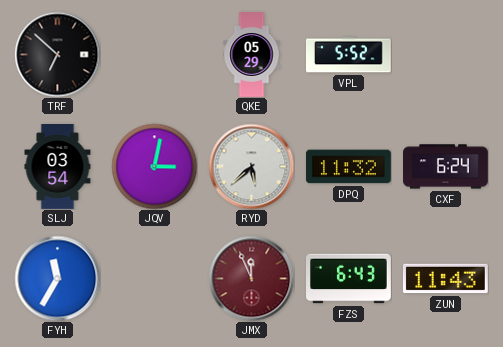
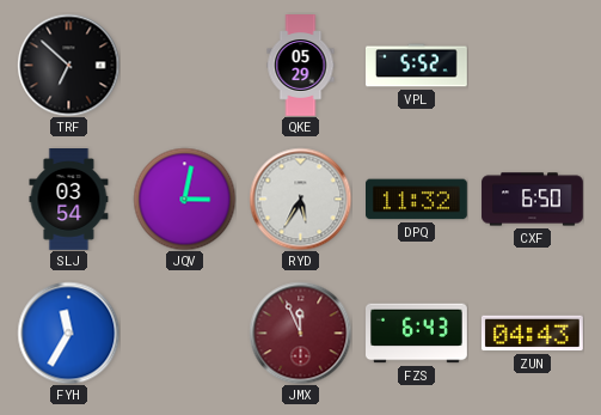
RYD: 5:38 -> 5:35 (300, 199)
CXF: 6:24 -> 6:50 (533, 200)
ZUN: 11:43 -> 04:43 (533, 334)
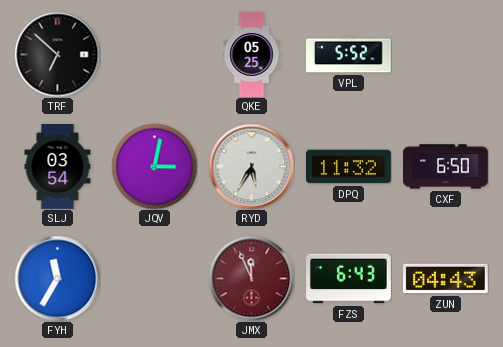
QKE: 05:29 -> 05:25 (252, 55)
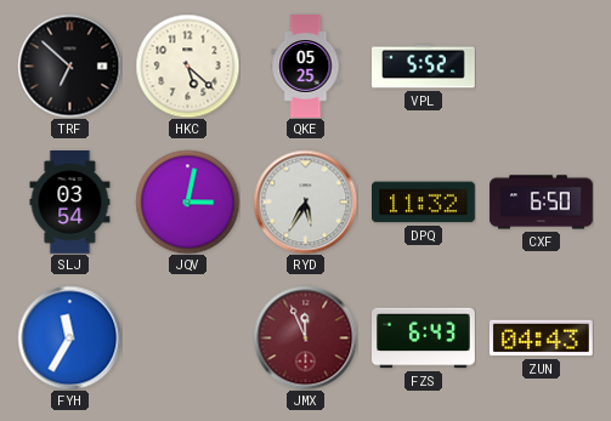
HKC: none -> 5:22 (187, 66)
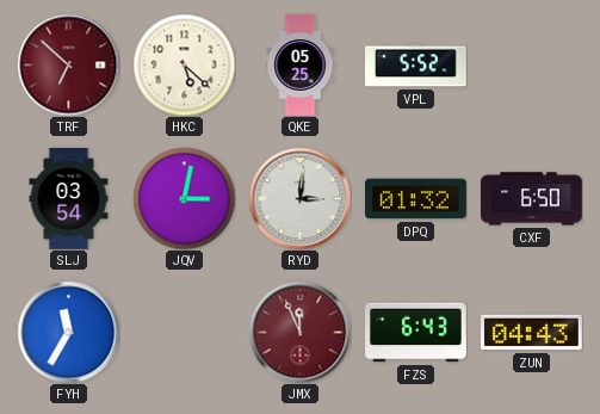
TRF dial: black -> burgundy (68, 64)
RYD: 5:35 -> 3:01 (299, 198)
DPQ: 11:32 -> 01:32 (416, 199)
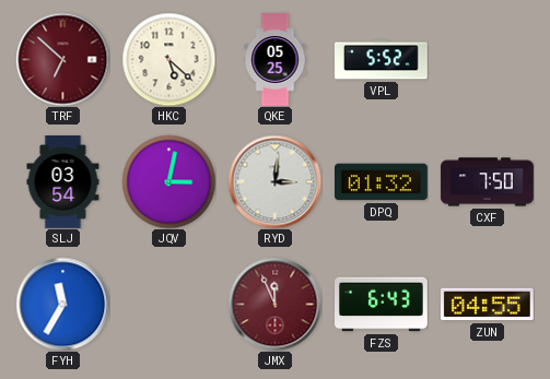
CXF: 6:50 -> 7:50 (488, 182)
ZUN: 04:43 -> 04:55 (488, 305)
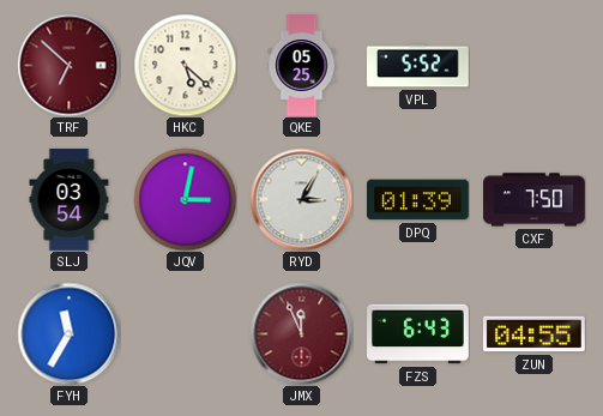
RYD: 3:01 -> 3:05 (301, 199)
DPQ: 01:32 -> 01:39 (418, 200)
